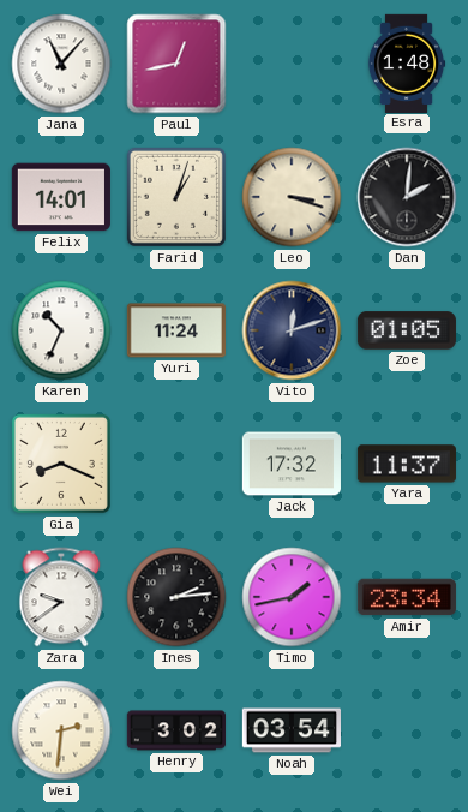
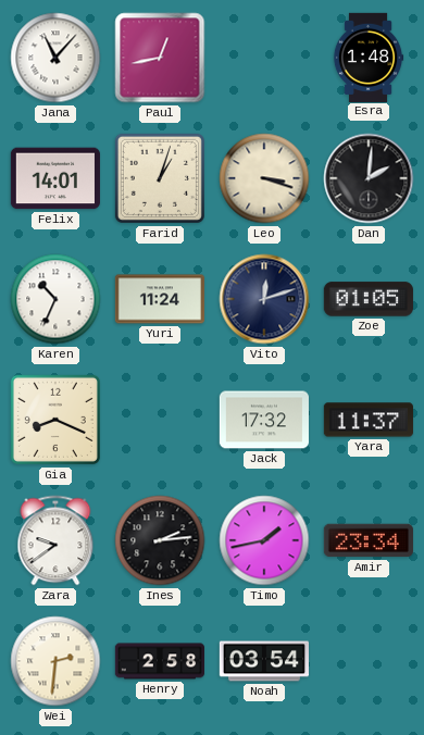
Henry: 3:02 -> 2:58 (159, 661)
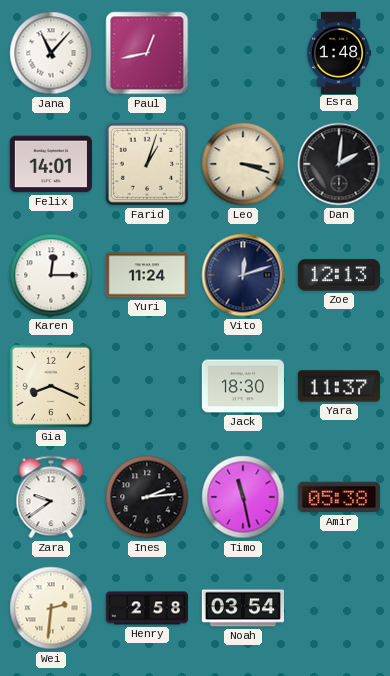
Karen: 10:34 -> 12:15 (51, 275)
Zoe: 01:05 -> 12:13 (339, 275)
Jack: 17:32 -> 18:30 (243, 386)
Timo: 1:43 -> 11:28 (243, 497)
Amir: 23:34 -> 05:38 (339, 497)
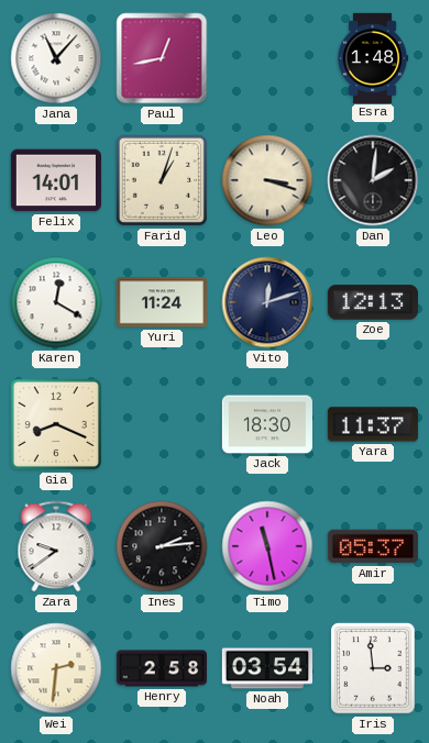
Karen: 12:15 -> 12:20 (56, 302)
Amir: 05:38 -> 05:37 (373, 546)
Iris: none -> 2:59 (373, 668)
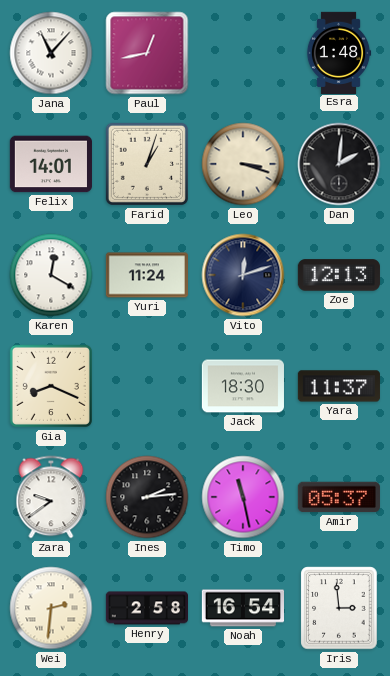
Noah: 03:54 -> 16:54 (242, 608)
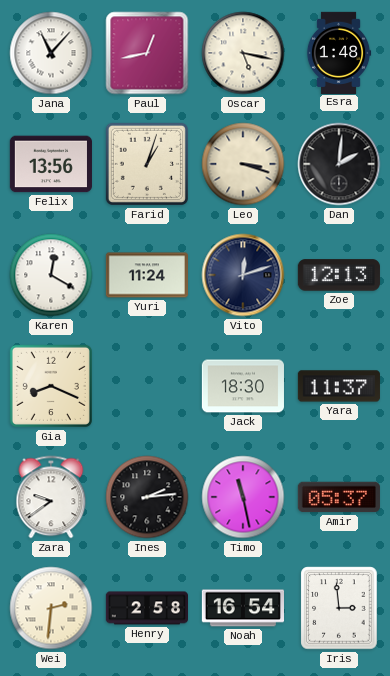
Oscar: none -> 5:17 (243, 53)
Felix: 14:01 -> 13:56 (51, 164)
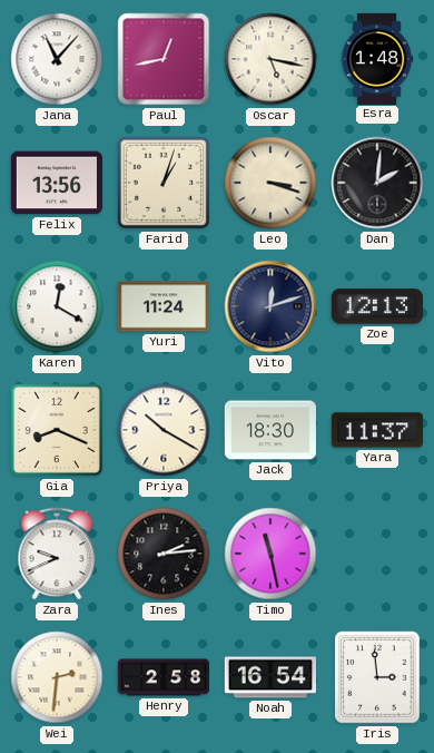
Priya: none -> 10:20 (164, 430)
Zara: 9:39 -> 9:41 (57, 554)
Amir: 05:37 -> none (339, 497)
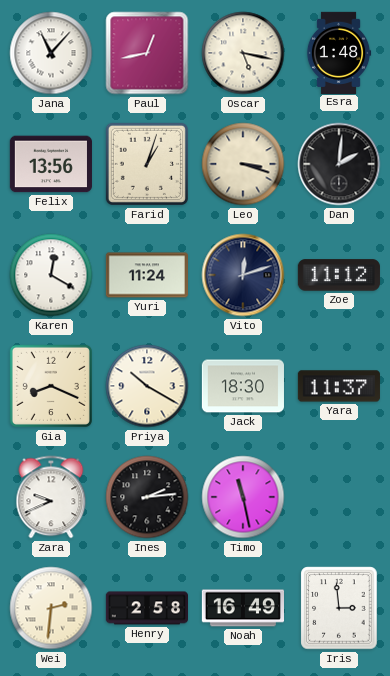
Zoe: 12:13 -> 11:12 (339, 275)
Noah: 16:54 -> 16:49 (242, 608)
